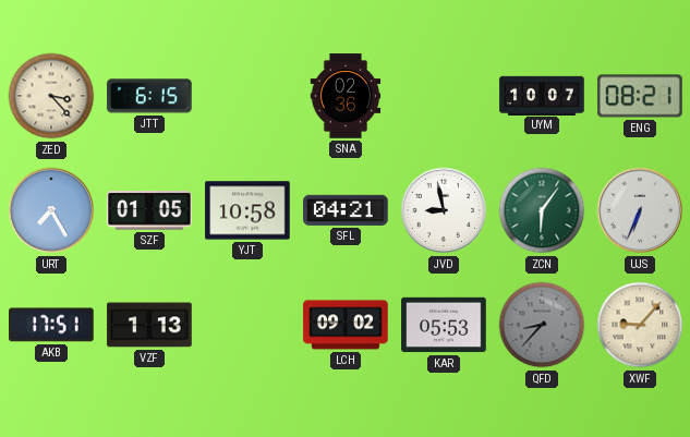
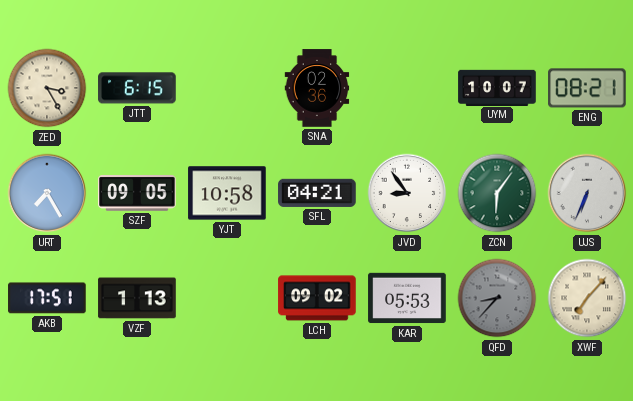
ZED: 3:23 -> 3:25 (47, 88)
SZF: 01:05 -> 09:05 (137, 194)
JVD: 8:58 -> 8:54 (407, 193)
XWF: 9:07 -> 7:07 (587, 298)
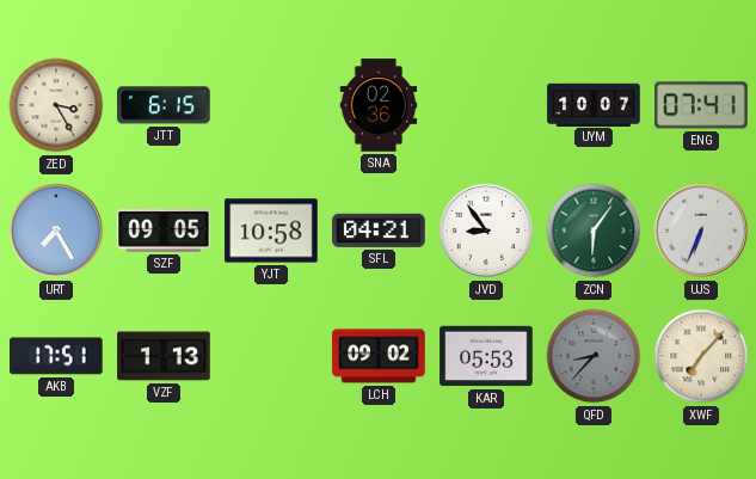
ENG: 08:21 -> 07:41 (701, 105)
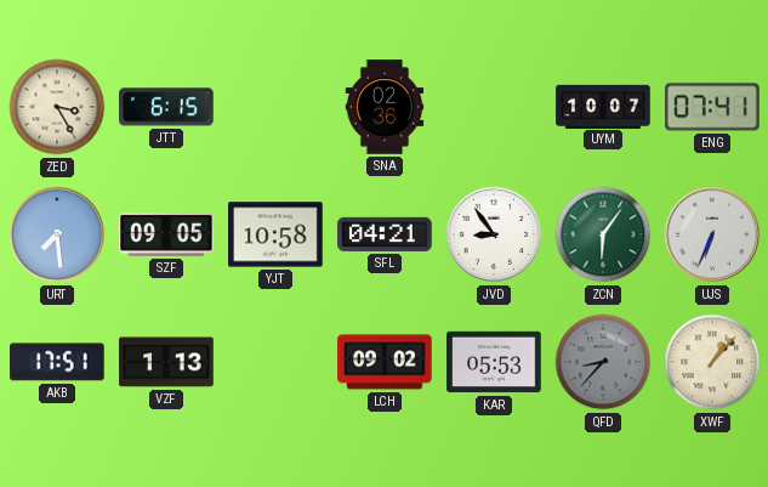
URT: 7:25 -> 7:29 (57, 234)
XWF: 7:07 -> 1:07 (712, 362)
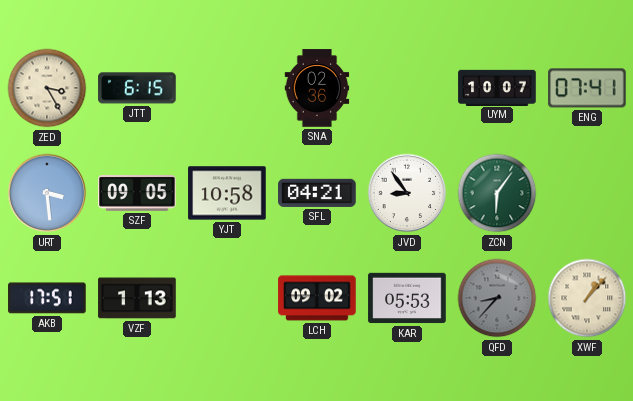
URT: 7:29 -> 3:29 (47, 193)
UJS: 6:34 -> none (712, 234)
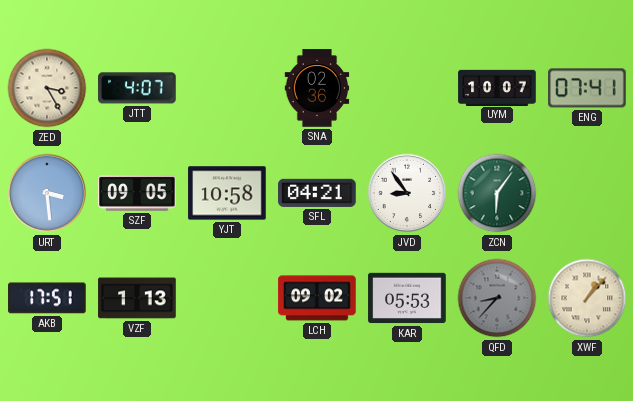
JTT: 6:15 -> 4:07 (137, 88)
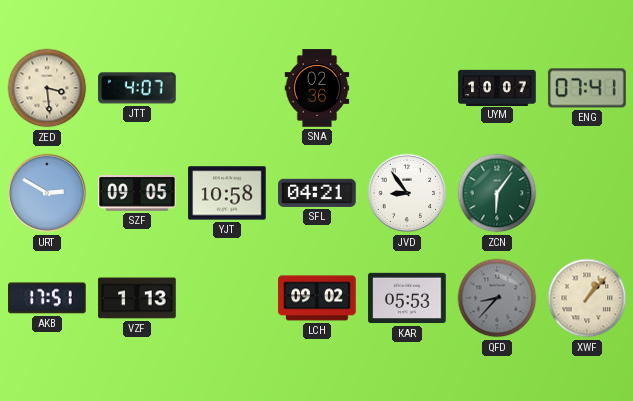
ZED: 3:25 -> 3:29 (47, 88)
URT: 3:29 -> 2:50 (47, 193)
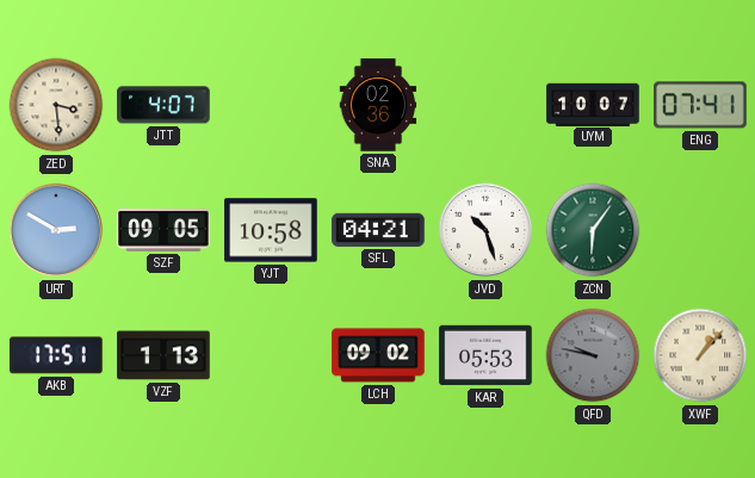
JVD: 8:54 -> 10:27 (485, 230)
QFD: 8:37 -> 9:47 (593, 355)
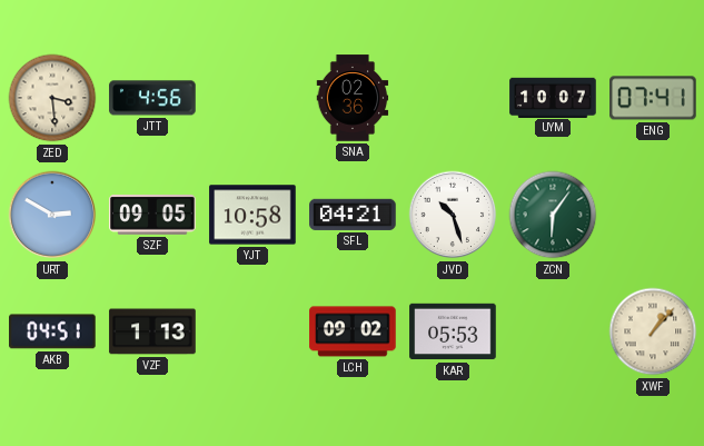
JTT: 4:07 -> 4:56 (152, 98)
AKB: 17:51 -> 04:51 (52, 331)
QFD: 9:47 -> none (593, 355)
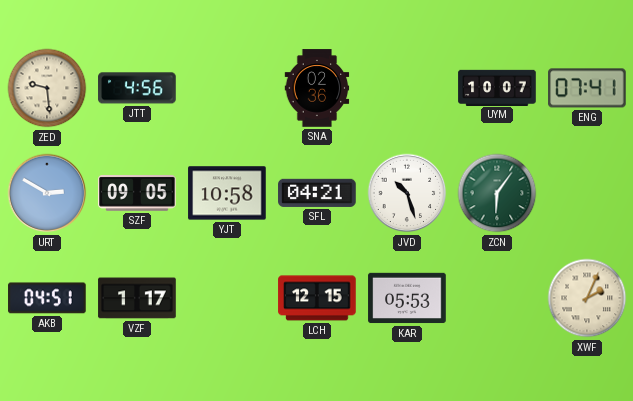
ZED: 3:29 -> 9:29 (47, 88)
VZF: 1:13 -> 1:17 (137, 298)
LCH: 09:02 -> 12:15 (317, 298)
XWF: 1:07 -> 2:04 (587, 298)
